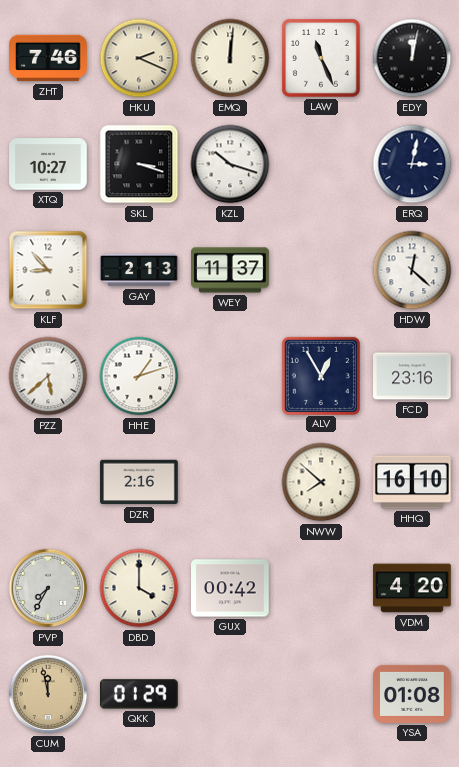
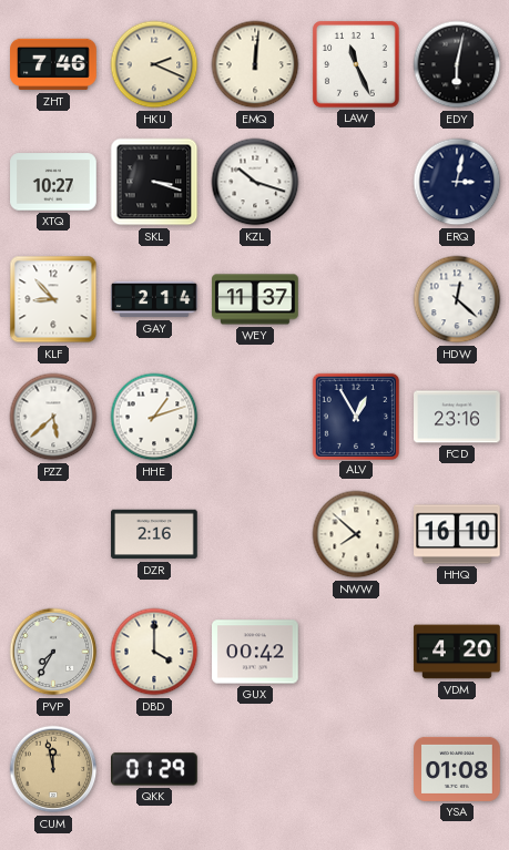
EDY: 12:02 -> 6:02 (457, 64)
GAY: 2:13 -> 2:14 (154, 299)
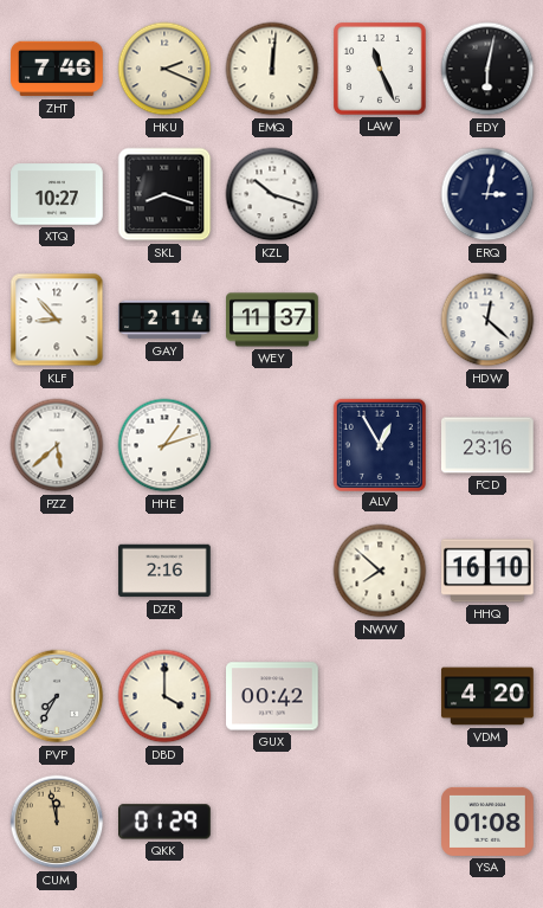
SKL: 3:18 -> 8:18 (164, 194)
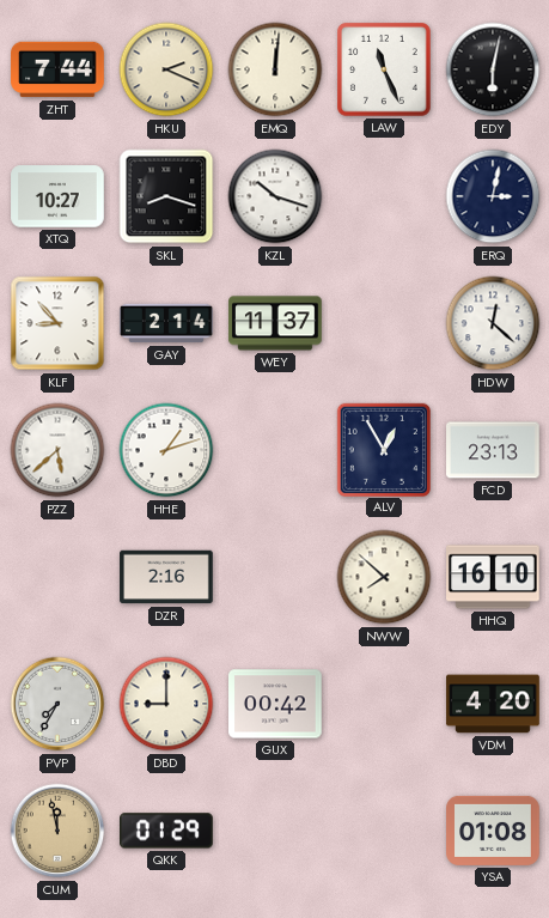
ZHT: 7:46 -> 7:44 (57, 69)
FCD: 23:16 -> 23:13 (493, 450)
DBD: 4:00 -> 9:00 (166, 704)
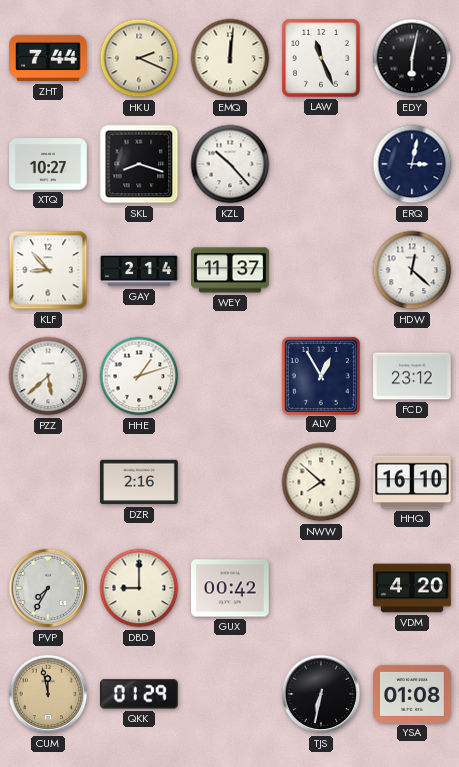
KZL: 10:18 -> 10:23 (230, 164)
FCD: 23:13 -> 23:12 (412, 376)
TJS: none -> 6:32 (321, 694)
